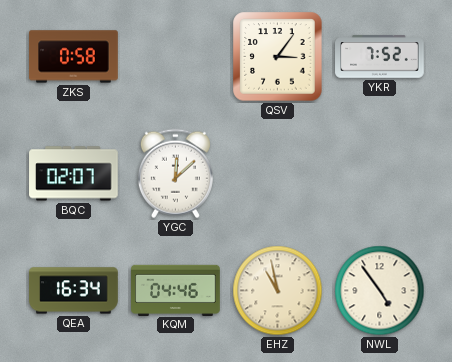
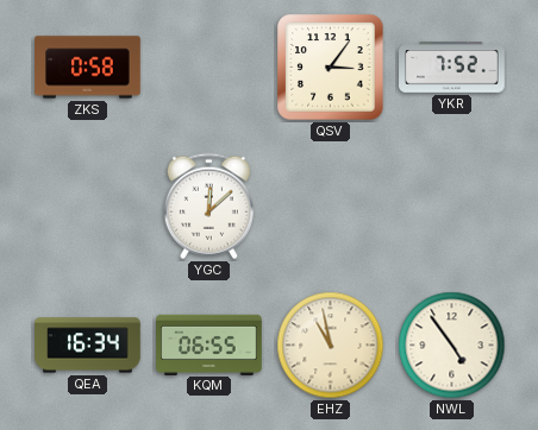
BQC: 02:07 -> none (74, 174)
KQM: 04:46 -> 06:55 (209, 344)
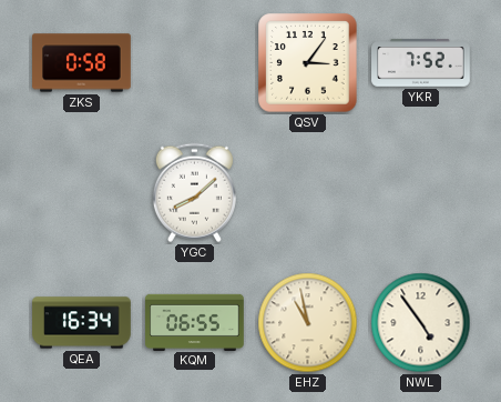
YGC: 12:08 -> 8:08 (194, 193)
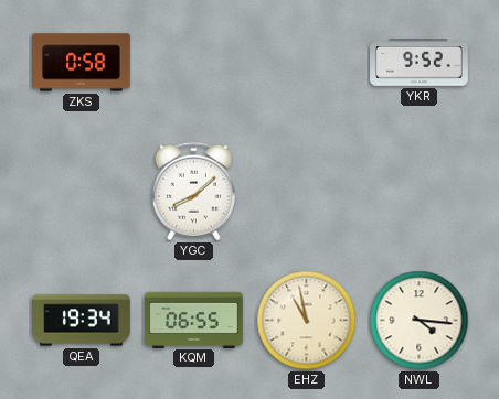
QSV: 3:06 -> none (308, 63)
YKR: 7:52 -> 9:52 (420, 63)
QEA: 16:34 -> 19:34 (82, 321)
NWL: 4:54 -> 4:16 (420, 321)
